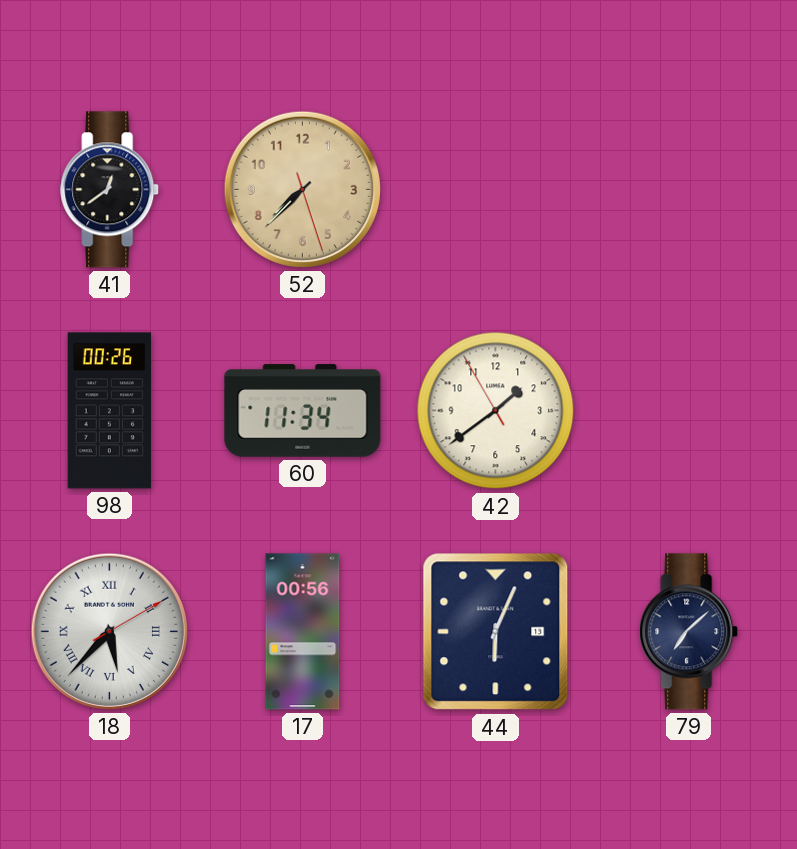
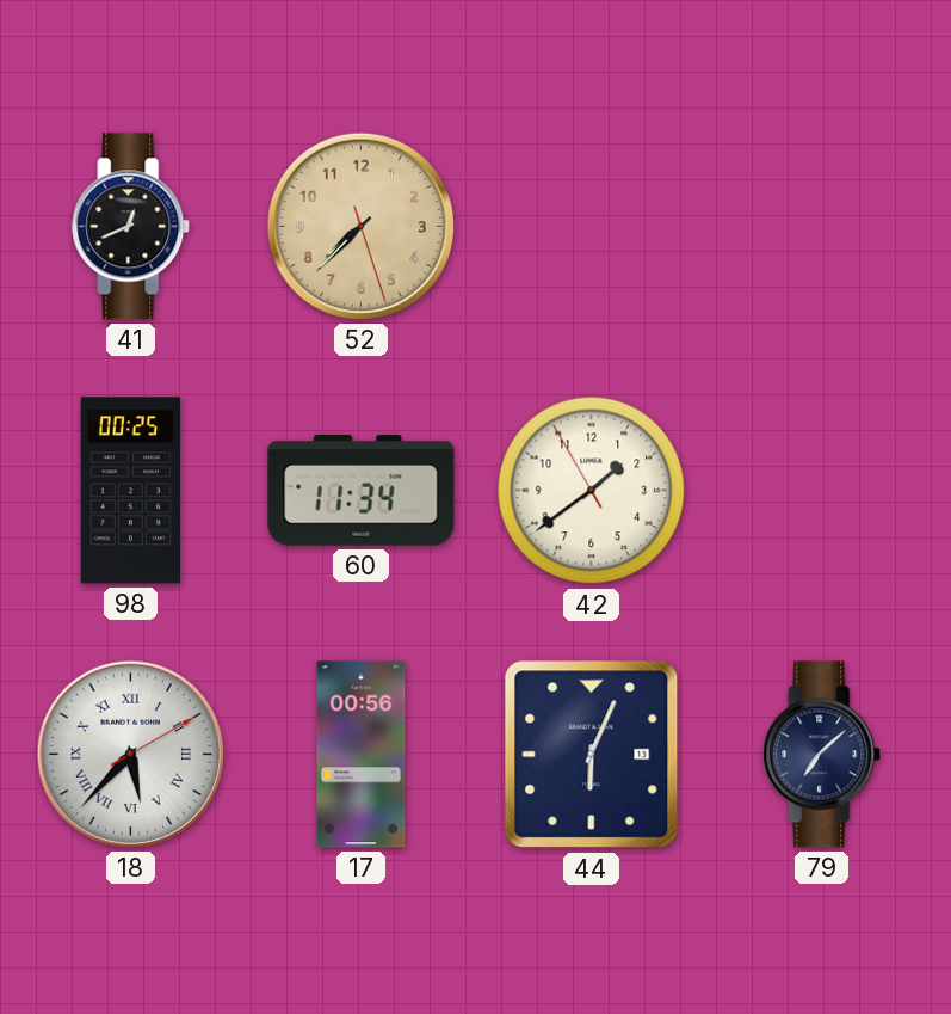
41: 12:39 -> 12:41 (131, 227)
98: 00:26 -> 00:25 (131, 491)
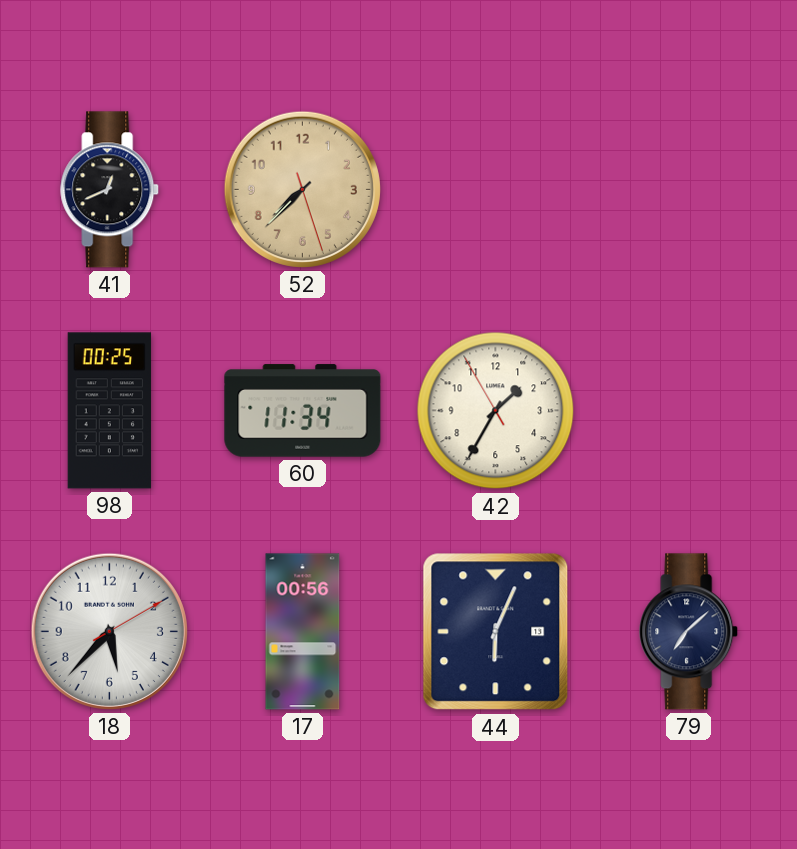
42: 1:38 -> 1:34 (496, 411)
18 numerals: Roman -> Arabic (109, 631)
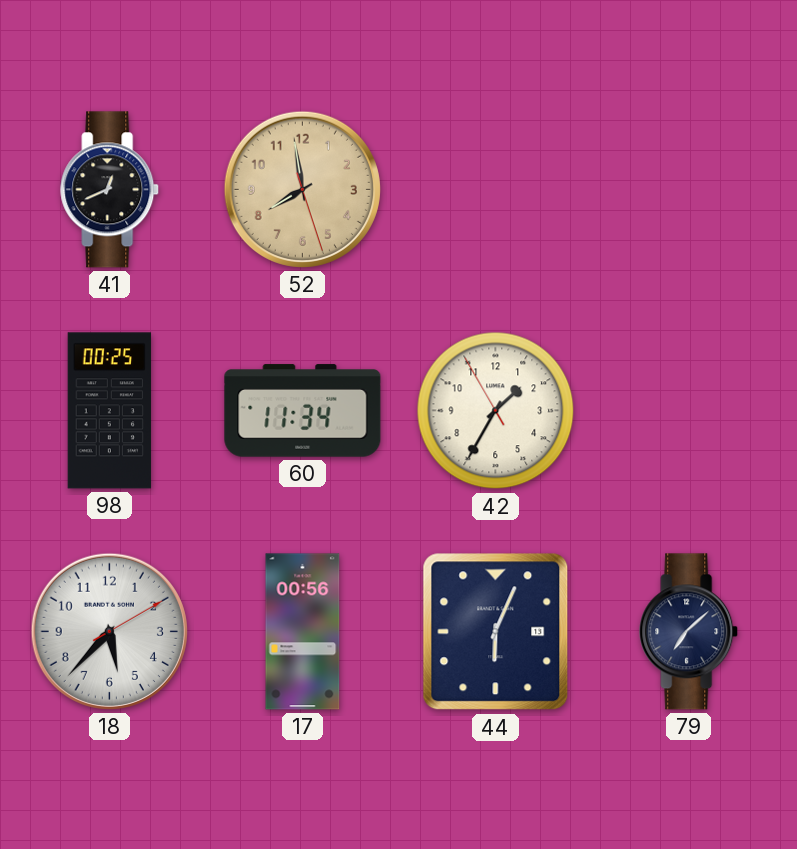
52: 7:37 -> 7:58 (302, 189)
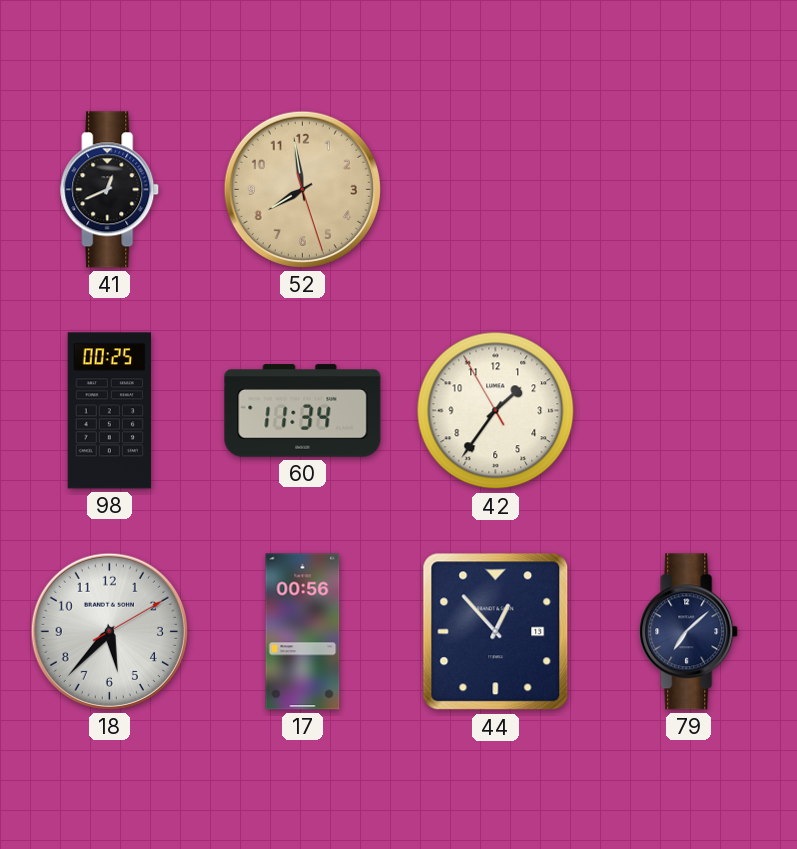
42: 1:34 -> 1:35 (496, 411)
44: 6:04 -> 12:53 (496, 632)
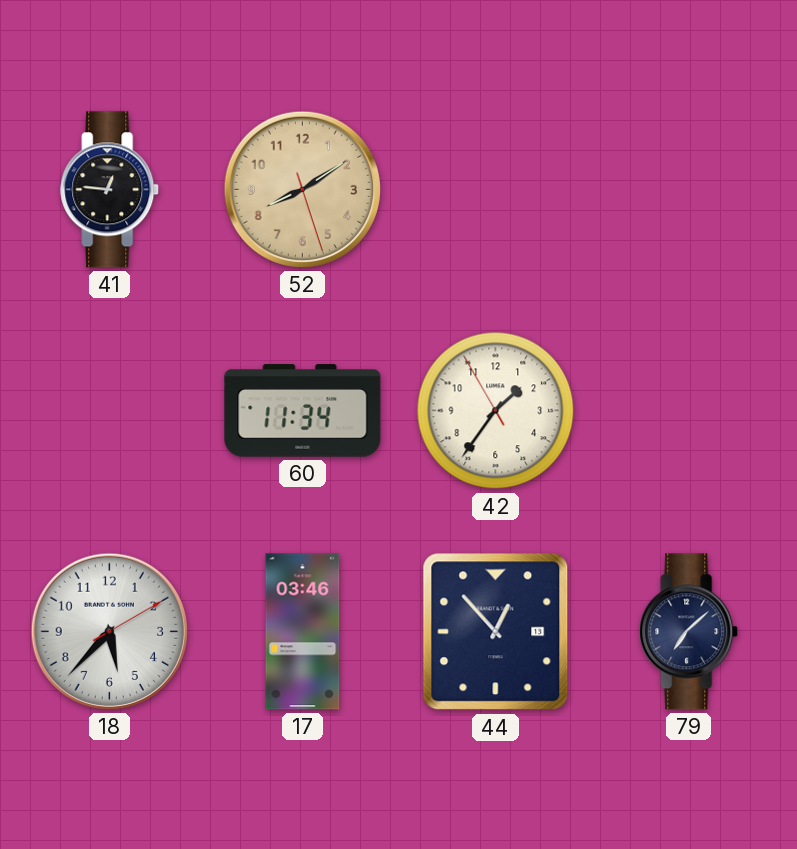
41: 12:41 -> 12:46 (110, 190)
52: 7:58 -> 8:09 (302, 189)
98: 00:25 -> none (110, 411)
17: 00:56 -> 03:46 (303, 632)
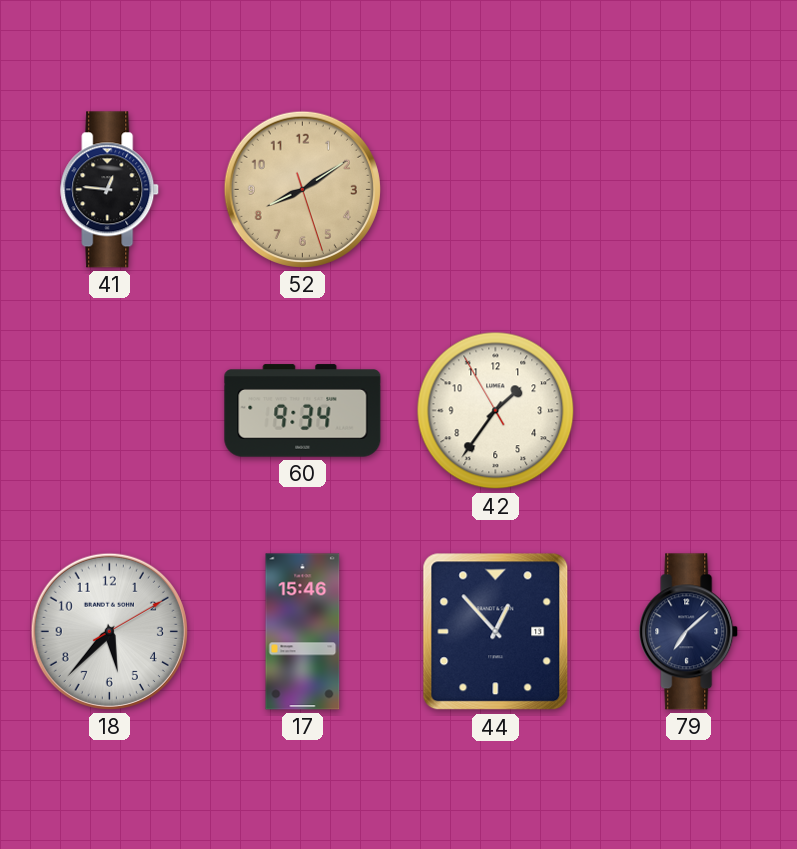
60: 11:34 -> 9:34 (303, 411)
17: 03:46 -> 15:46 (303, 632)
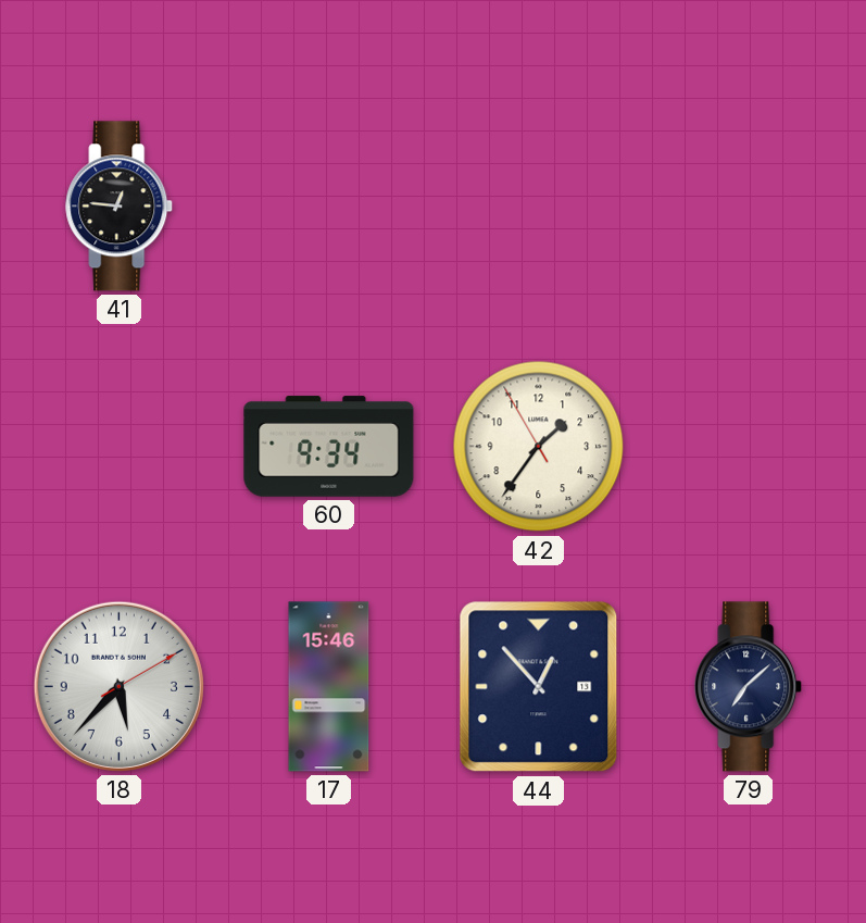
52: 8:09 -> none (302, 189)
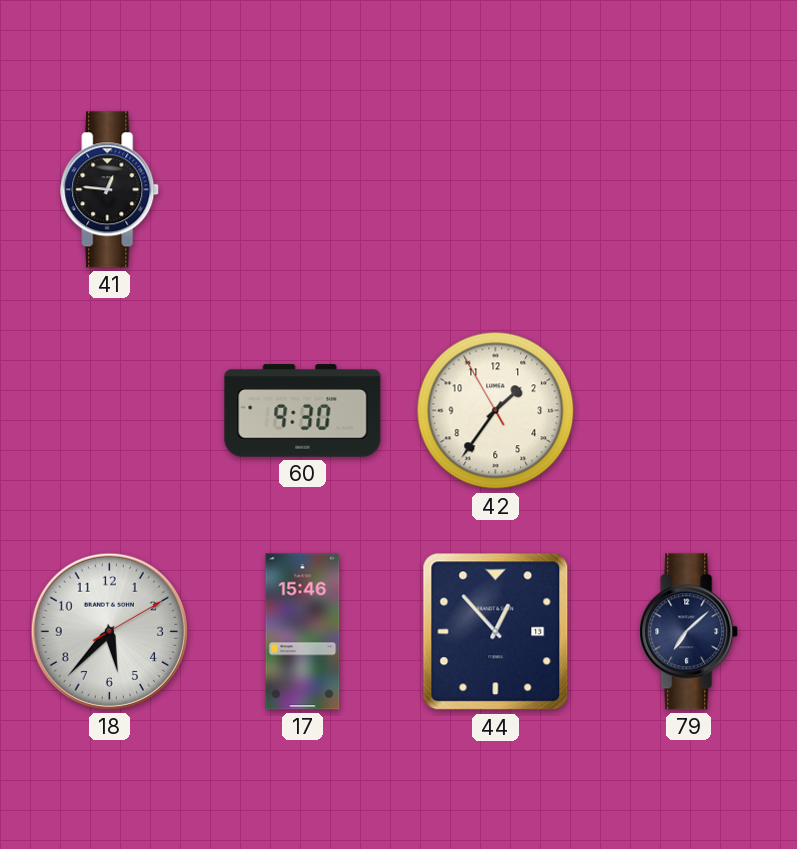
60: 9:34 -> 9:30 (303, 411)
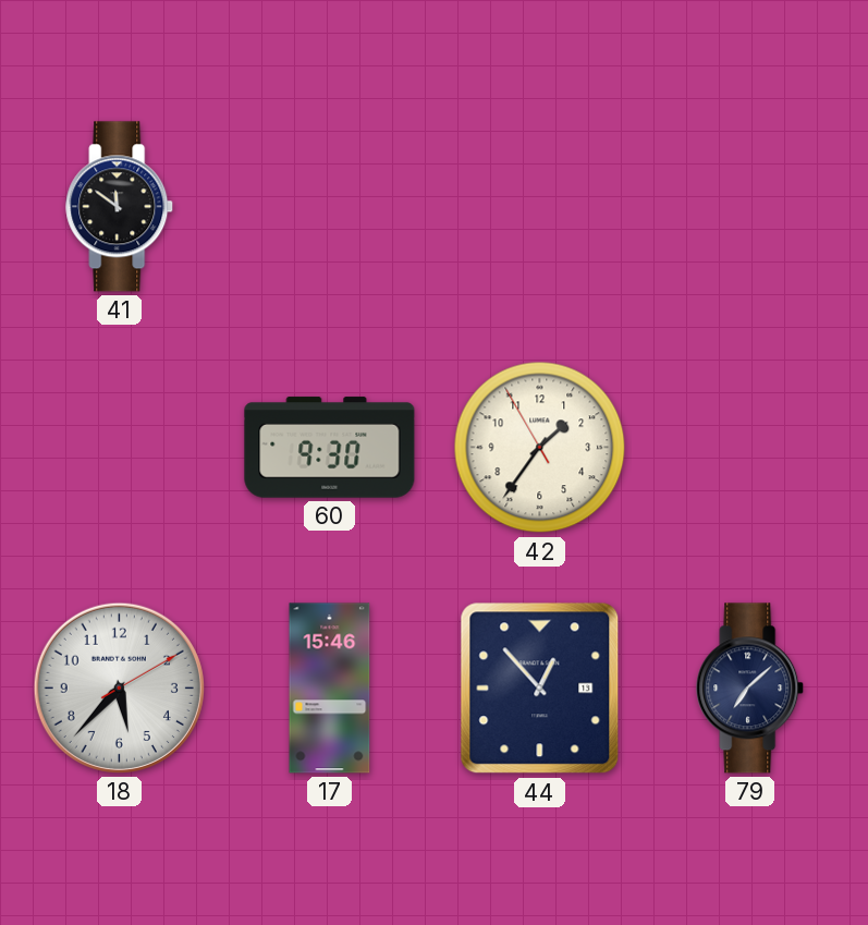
41: 12:46 -> 11:51 (120, 207)
